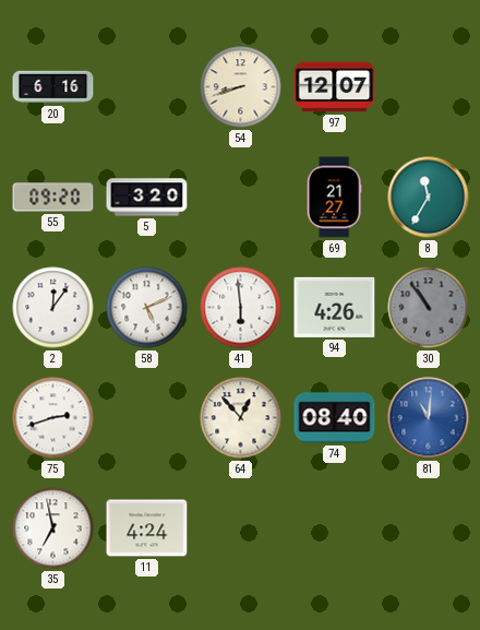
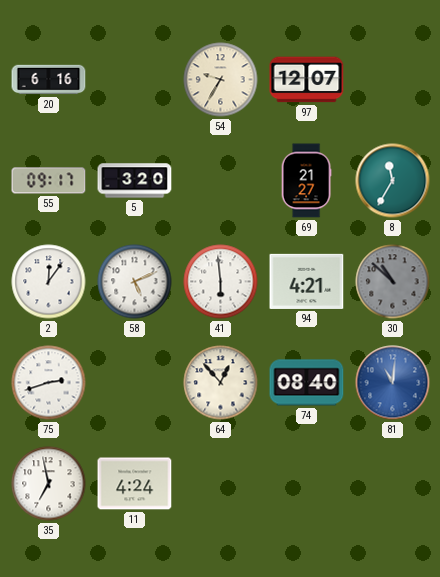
54: 8:42 -> 9:35 (221, 80)
55: 09:20 -> 09:17 (49, 181)
94: 4:26 -> 4:21 (307, 281)
30: 10:54 -> 10:52 (393, 282)
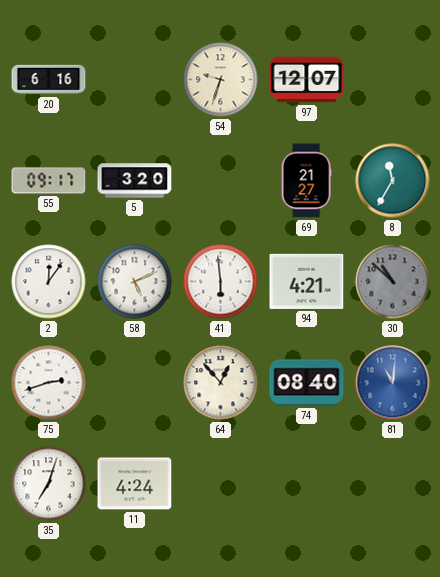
54: 9:35 -> 9:33 (221, 80)
35: 6:58 -> 7:03 (49, 484)
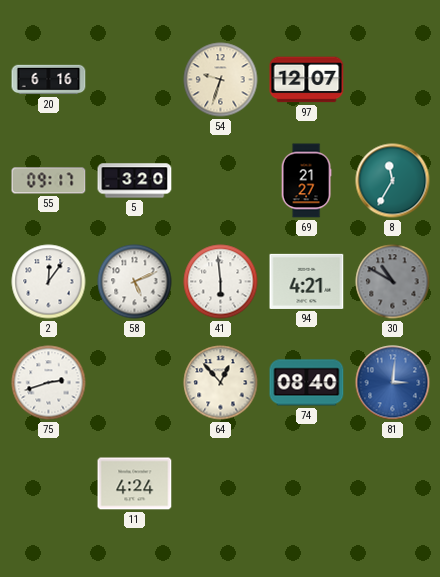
30: 10:52 -> 10:50 (393, 282)
81: 11:01 -> 3:01 (393, 383)
35: 7:03 -> none (49, 484)
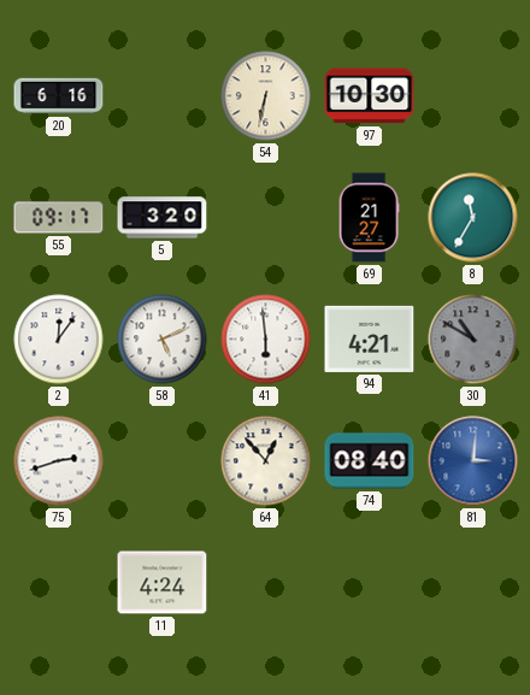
54: 9:33 -> 6:32 (266, 96)
97: 12:07 -> 10:30 (370, 96)
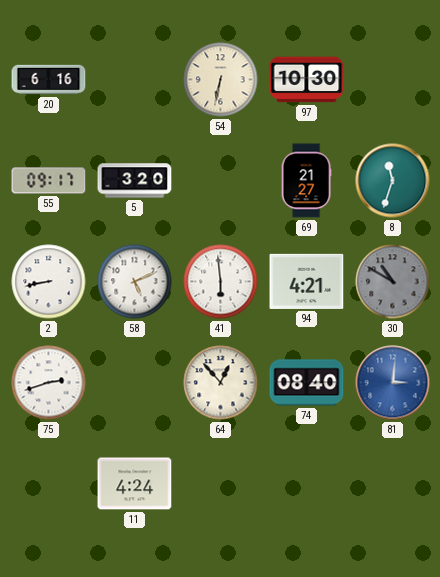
8: 11:35 -> 11:33 (393, 181)
2: 12:06 -> 8:43 (49, 282)
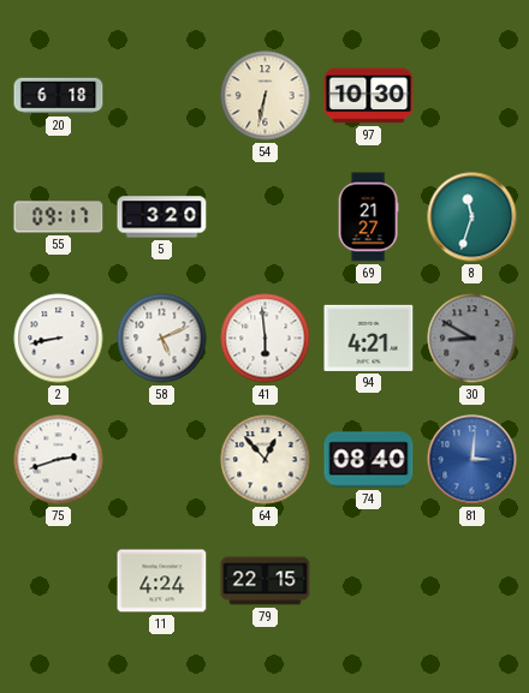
20: 6:16 -> 6:18 (59, 96)
30: 10:50 -> 8:50 (472, 339)
79: none -> 22:15 (266, 581)
